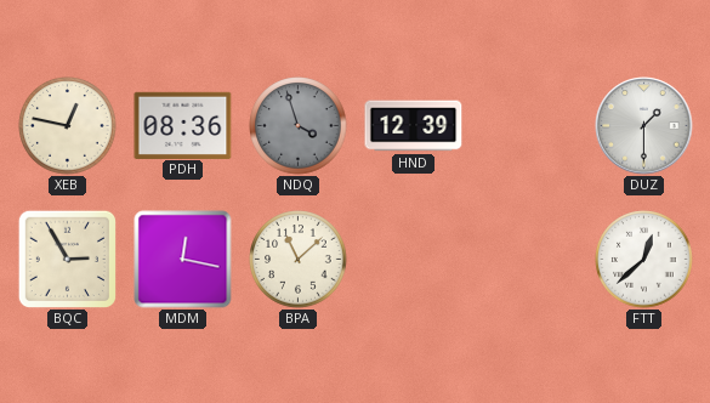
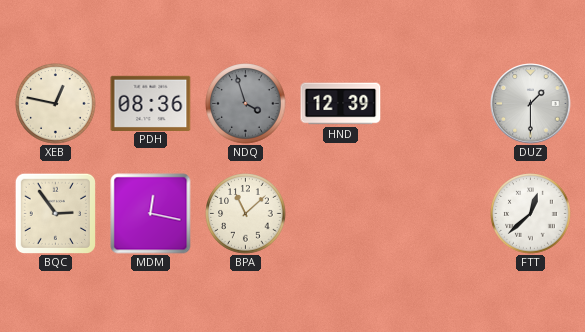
BQC: 2:55 -> 2:54 (55, 213)
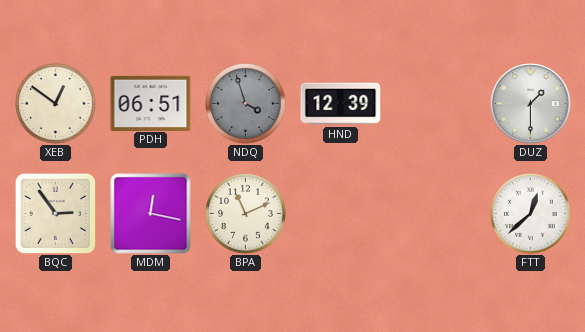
XEB: 12:47 -> 12:51 (56, 104)
PDH: 08:36 -> 06:51 (151, 103)
BPA: 11:08 -> 11:11 (246, 214)
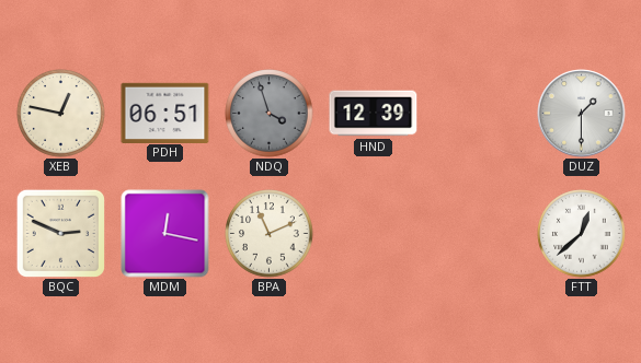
XEB: 12:51 -> 12:47 (61, 114)
BQC: 2:54 -> 2:49 (60, 233)
